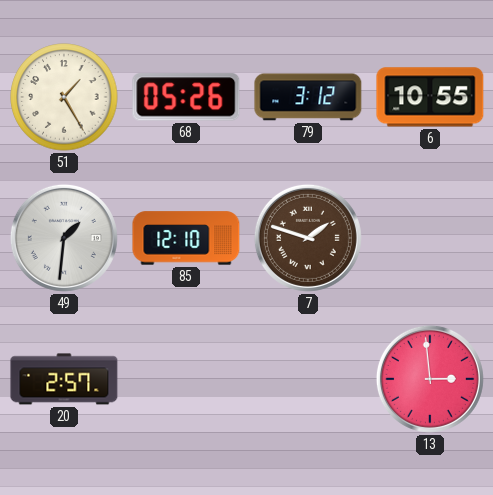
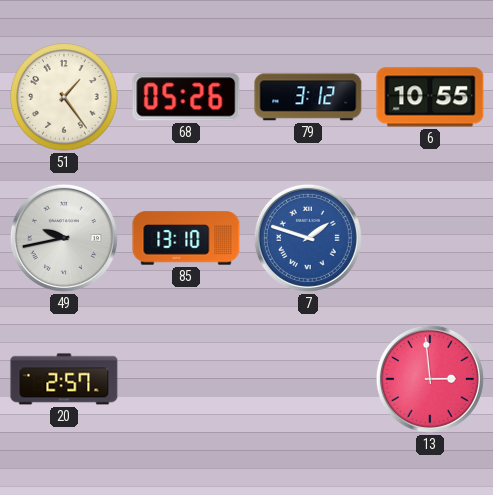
51: 1:25 -> 1:24 (64, 97)
49: 1:31 -> 9:43 (64, 238)
85: 12:10 -> 13:10 (186, 238)
7 dial: brown -> blue (308, 238)
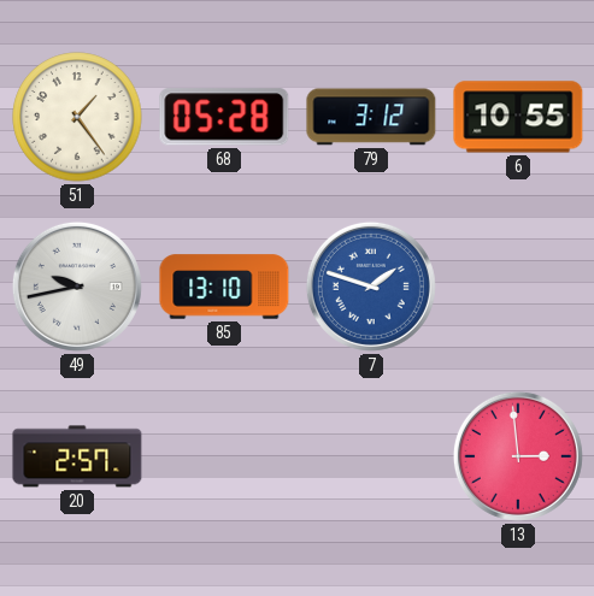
68: 05:26 -> 05:28 (224, 117)
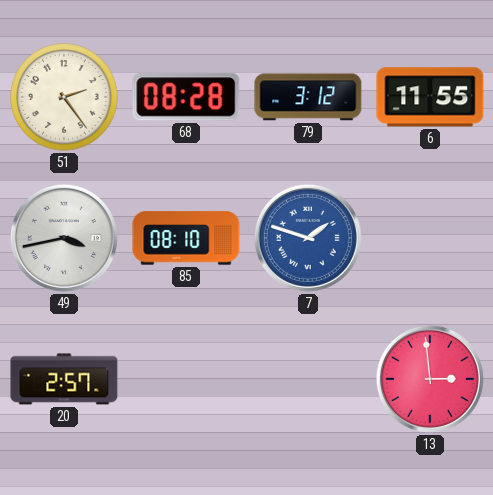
51: 1:24 -> 2:24 (64, 97)
68: 05:28 -> 08:28 (186, 97)
6: 10:55 -> 11:55 (430, 97)
49: 9:43 -> 3:43 (64, 238)
85: 13:10 -> 08:10 (186, 238)
